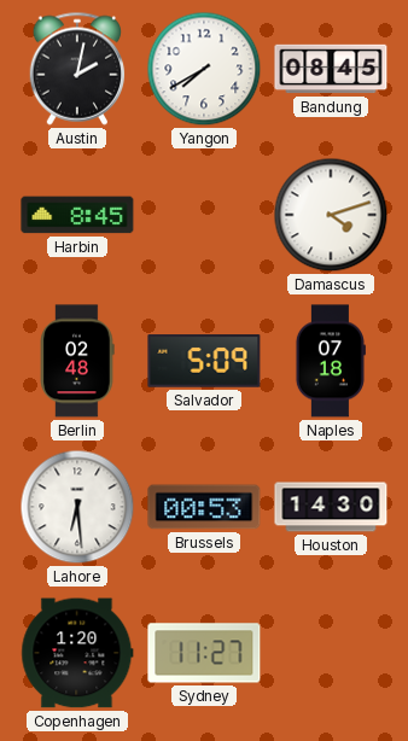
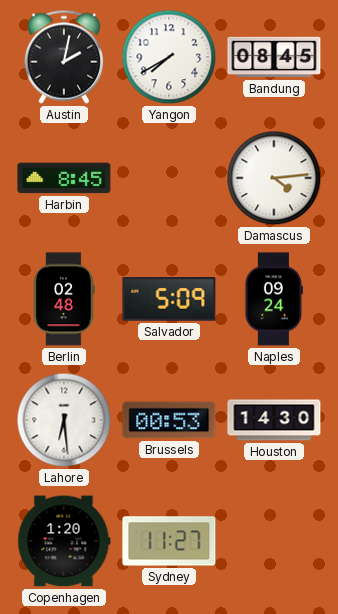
Damascus: 4:12 -> 4:14 (274, 178)
Naples: 07:18 -> 09:24 (273, 299)
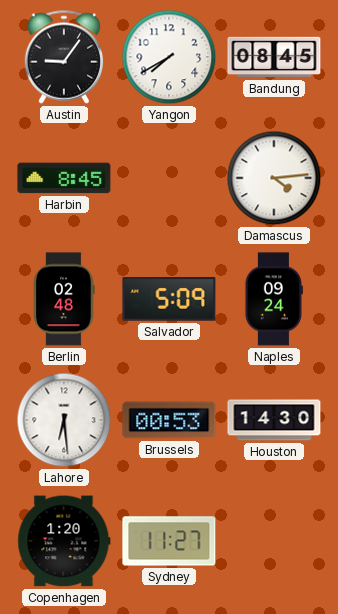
Austin: 2:02 -> 9:06 (64, 57)
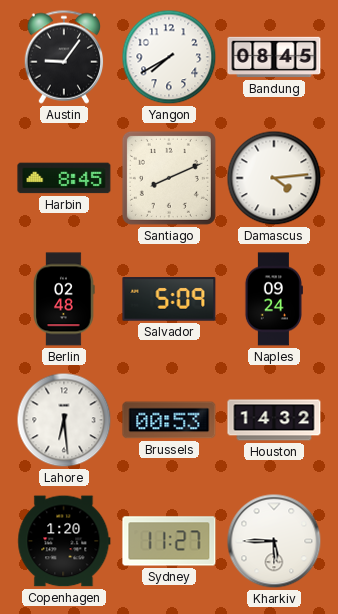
Santiago: none -> 8:11 (169, 178)
Houston: 14:30 -> 14:32 (274, 420)
Kharkiv: none -> 5:45 (274, 541)
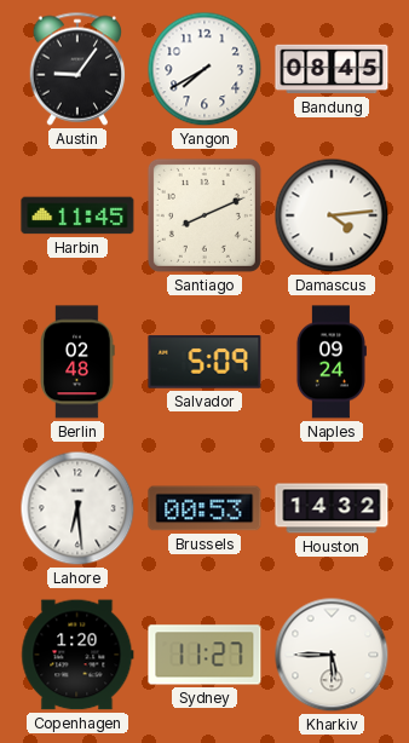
Harbin: 8:45 -> 11:45 (77, 215)
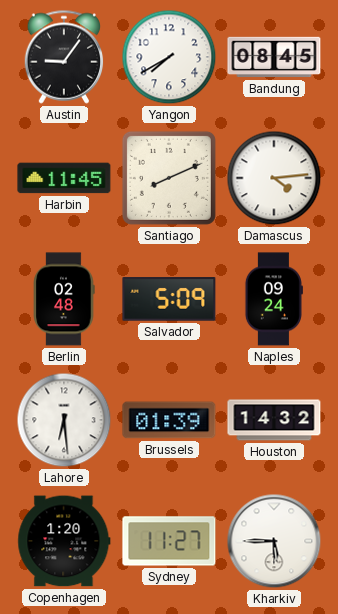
Brussels: 00:53 -> 01:39 (169, 420)
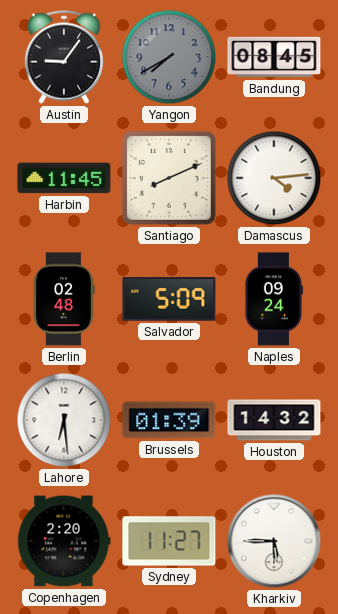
Yangon dial: white -> grey (169, 57)
Copenhagen: 1:20 -> 2:20 (64, 541)
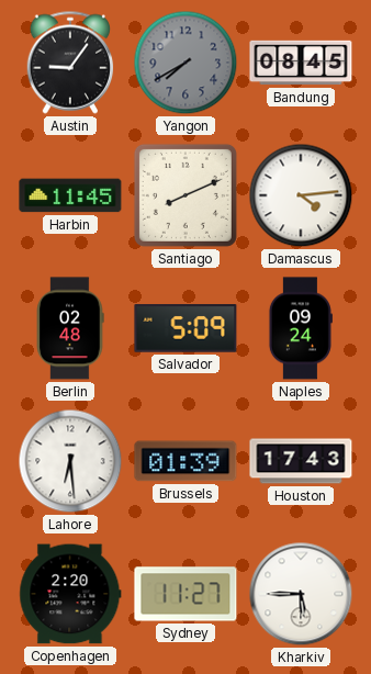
Houston: 14:32 -> 17:43 (301, 461)
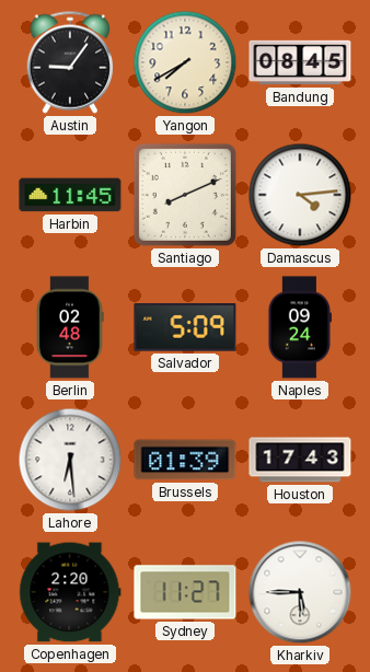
Yangon dial: grey -> cream (185, 62)
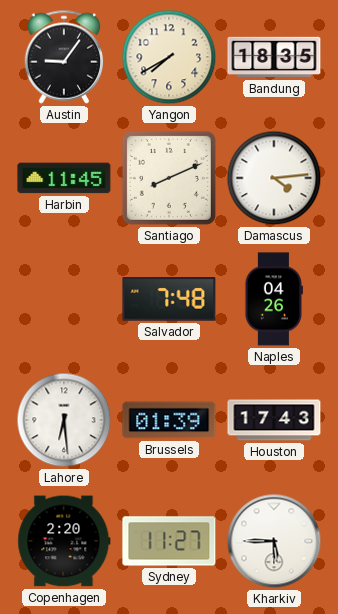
Bandung: 08:45 -> 18:35 (274, 57)
Berlin: 02:48 -> none (70, 327)
Salvador: 5:09 -> 7:48 (169, 299)
Naples: 09:24 -> 04:26 (273, 299)
